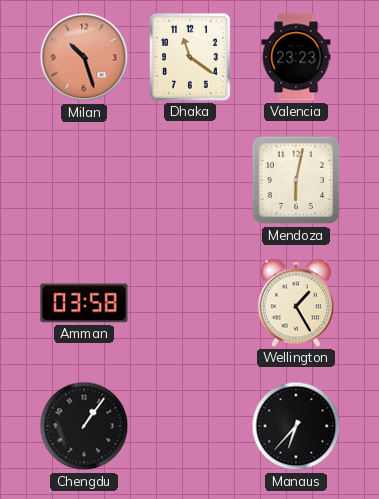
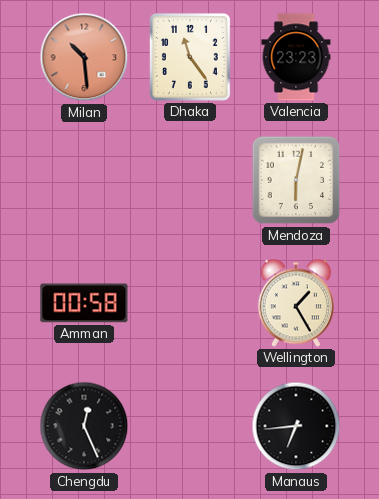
Milan: 10:27 -> 10:29 (84, 57)
Dhaka: 11:21 -> 11:24 (190, 57)
Amman: 03:58 -> 00:58 (84, 303)
Chengdu: 1:06 -> 12:26 (84, 426)
Manaus: 6:37 -> 6:44 (296, 426)
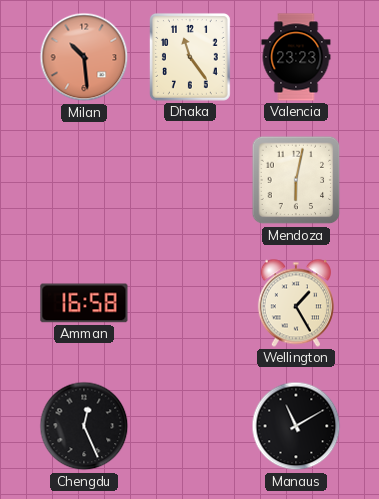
Amman: 00:58 -> 16:58 (84, 303)
Manaus: 6:44 -> 11:10 (296, 426)
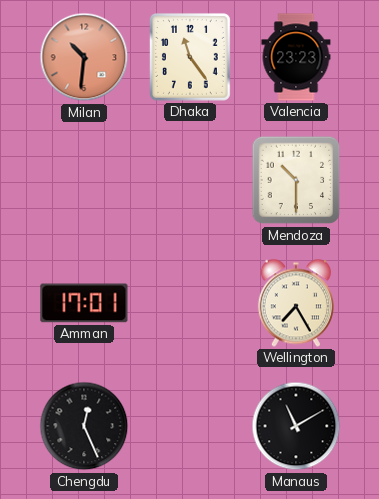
Milan: 10:29 -> 10:31 (84, 57)
Mendoza: 6:02 -> 10:30 (296, 180)
Amman: 16:58 -> 17:01 (84, 303)
Wellington: 1:25 -> 7:25 (296, 303)
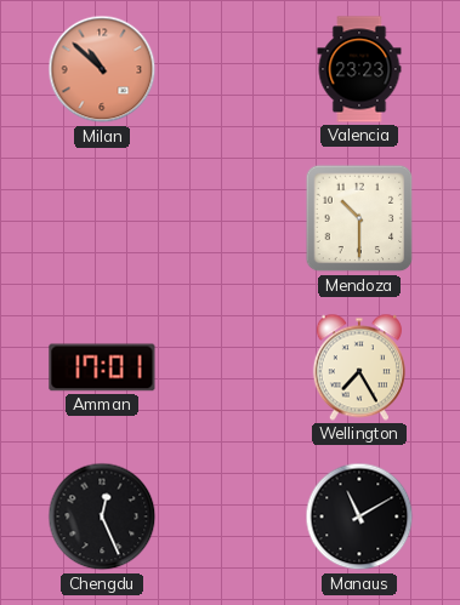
Milan: 10:31 -> 10:52 (102, 69)
Dhaka: 11:24 -> none (190, 57)
